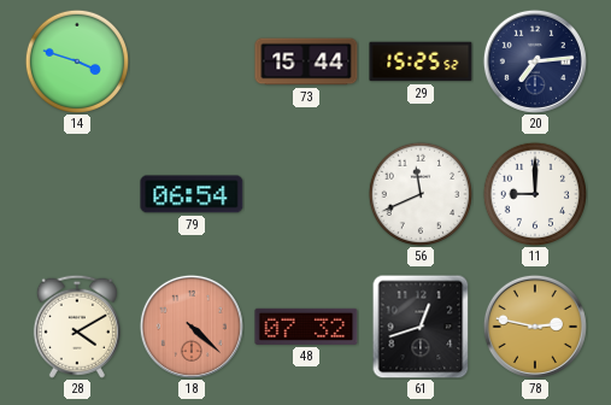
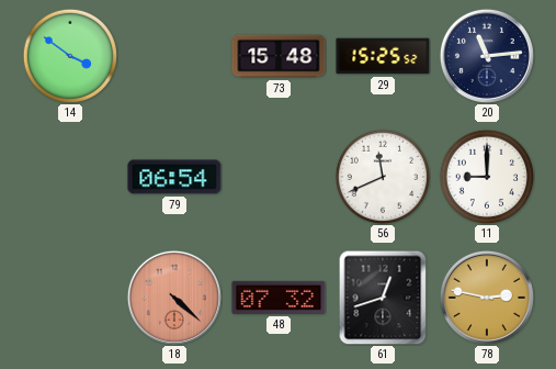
14: 3:48 -> 3:51 (69, 55)
73: 15:44 -> 15:48 (279, 56)
20: 7:14 -> 11:14 (487, 56)
28: 4:10 -> none (77, 327)
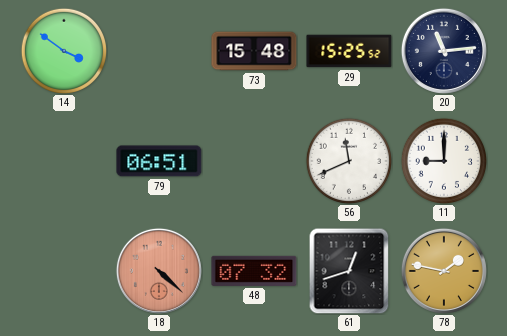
79: 06:54 -> 06:51 (159, 161)
78: 2:47 -> 1:47 (444, 271)
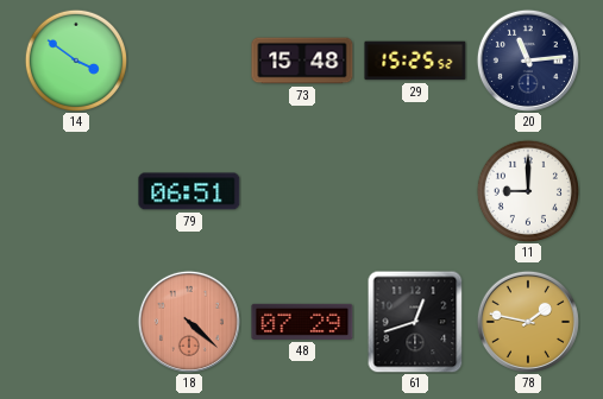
56: 11:41 -> none (348, 160)
48: 07:32 -> 07:29 (302, 322)
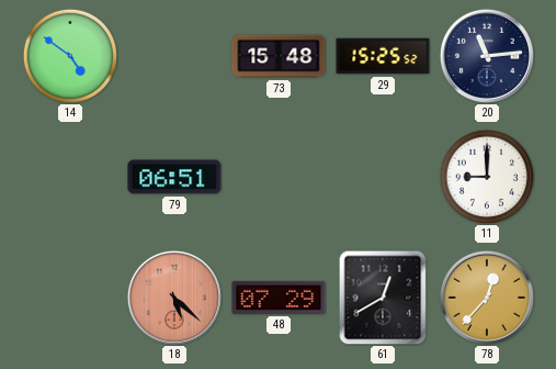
14: 3:51 -> 4:51 (69, 55)
18: 4:22 -> 5:22 (174, 298)
61: 12:42 -> 12:40 (383, 298)
78: 1:47 -> 12:37 (487, 298)
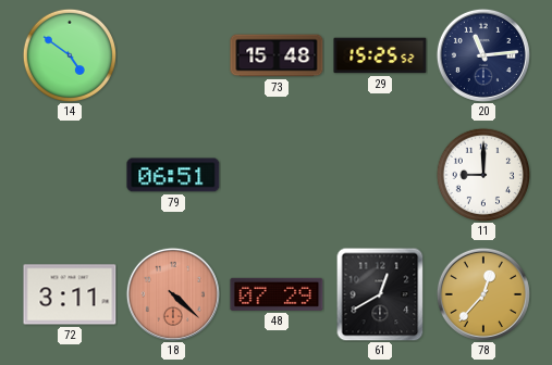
72: none -> 3:11 (70, 294)
18: 5:22 -> 4:22 (173, 294)
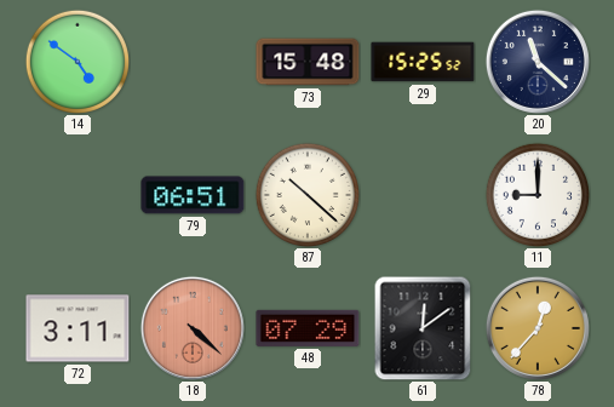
20: 11:14 -> 11:22 (538, 62)
87: none -> 10:22 (306, 194)
61: 12:40 -> 12:09 (423, 328)
